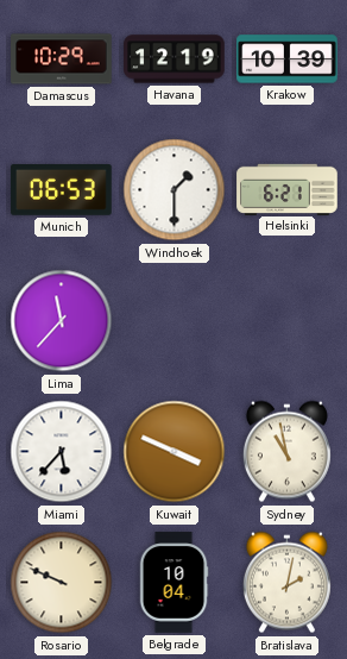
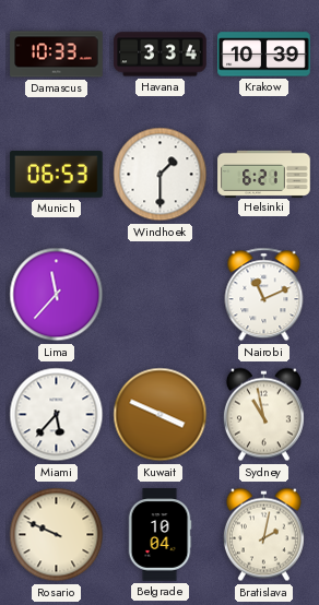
Damascus: 10:29 -> 10:33 (57, 55)
Havana: 12:19 -> 3:34 (161, 55)
Nairobi: none -> 11:11 (264, 295)
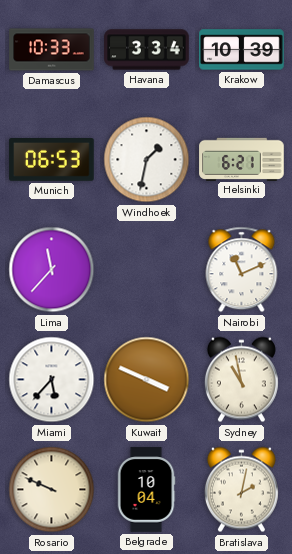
Windhoek: 1:30 -> 1:32 (147, 160)
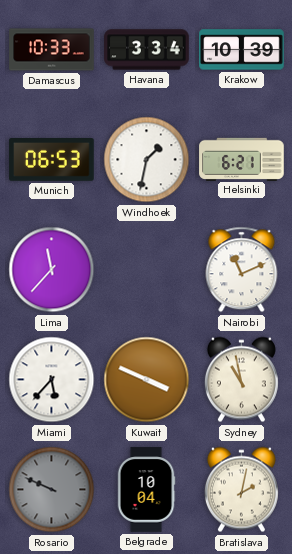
Rosario dial: cream -> grey (52, 490)
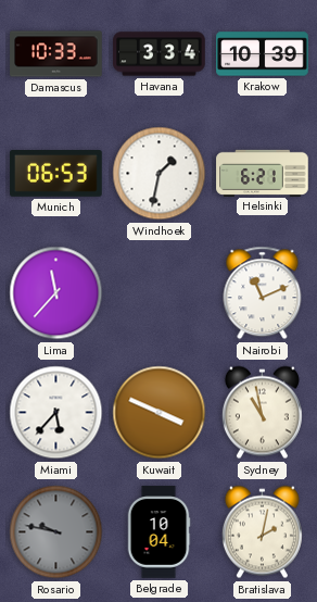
Rosario: 9:49 -> 9:47 (56, 532)
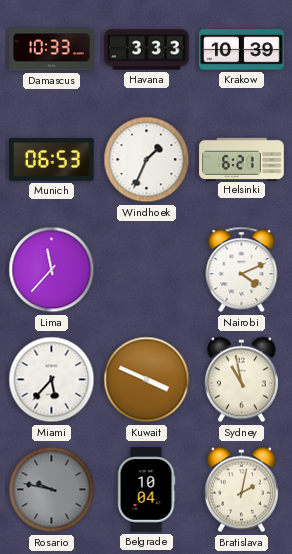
Havana: 3:34 -> 3:33 (147, 50)
Windhoek: 1:32 -> 1:34 (147, 160)
Nairobi: 11:11 -> 4:11 (242, 270)
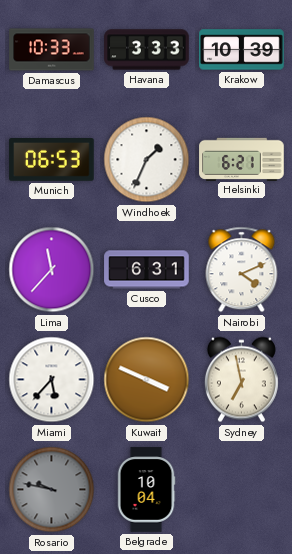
Cusco: none -> 6:31 (147, 270)
Sydney: 10:58 -> 6:58 (241, 380)
Bratislava: 2:02 -> none (241, 490)
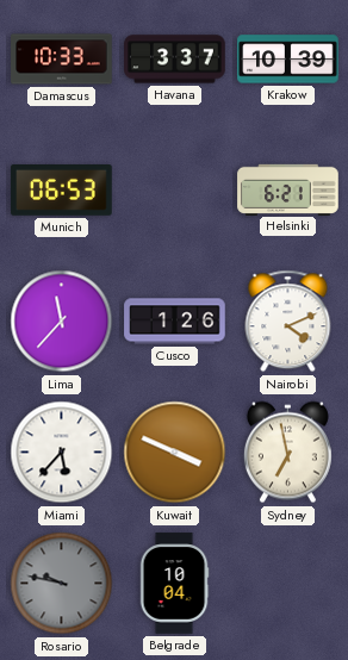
Havana: 3:33 -> 3:37 (175, 60)
Windhoek: 1:34 -> none (147, 160)
Cusco: 6:31 -> 1:26 (175, 322)
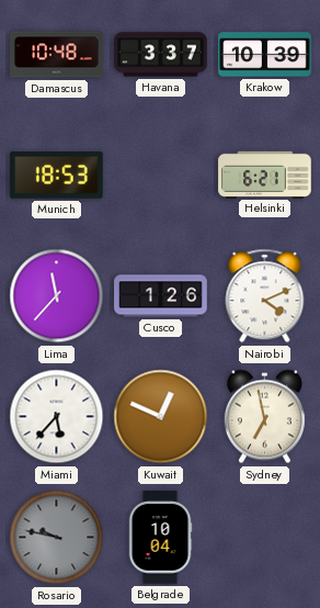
Damascus: 10:33 -> 10:48 (57, 55)
Munich: 06:53 -> 18:53 (57, 176)
Kuwait: 3:49 -> 12:49 (161, 417)
